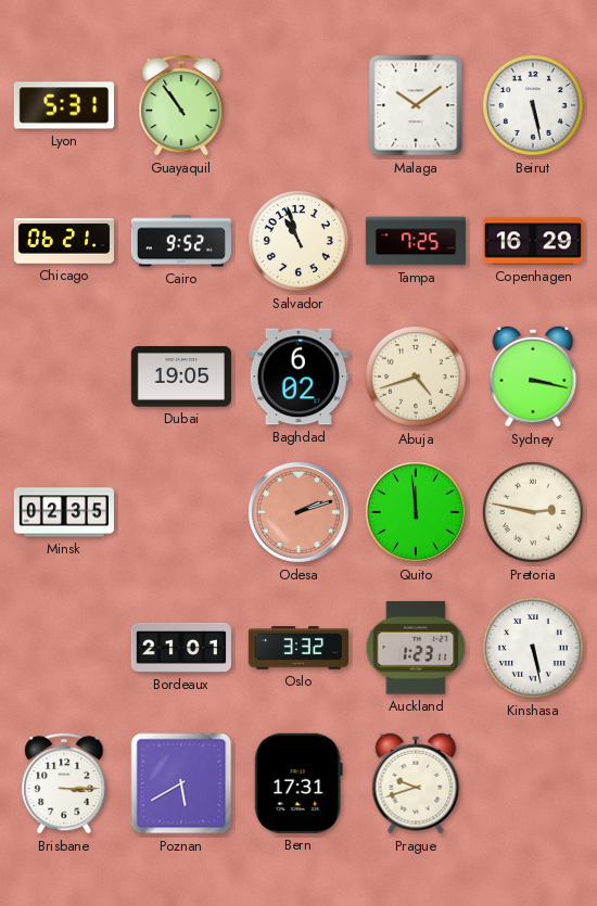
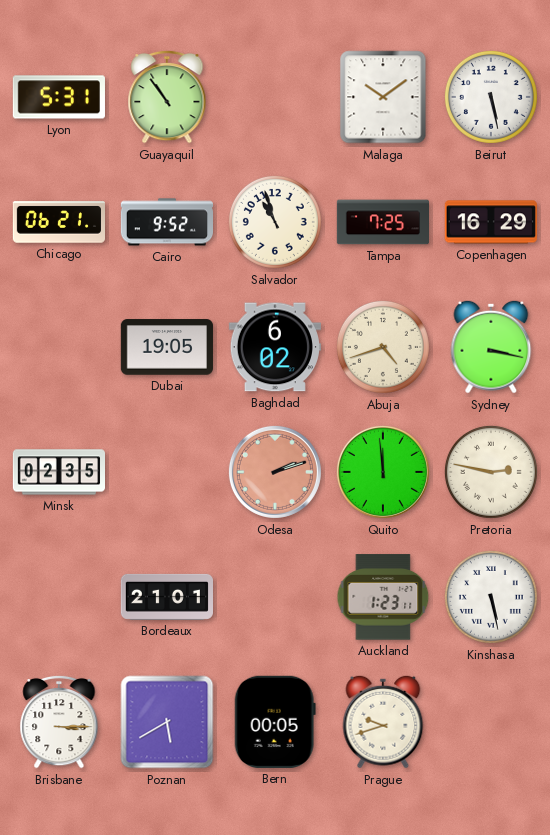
Oslo: 3:32 -> none (297, 648)
Bern: 17:31 -> 00:05 (275, 722)
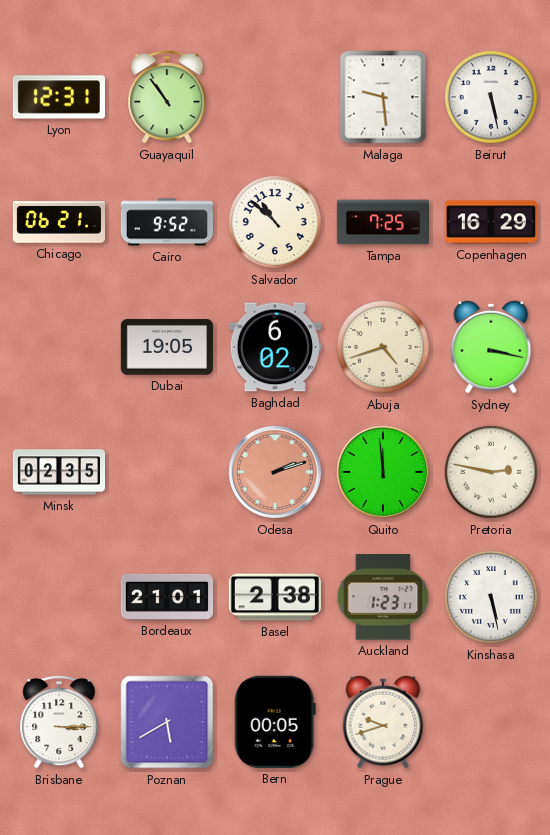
Lyon: 5:31 -> 12:31 (59, 97)
Malaga: 10:09 -> 9:29 (383, 97)
Salvador: 10:57 -> 10:52 (275, 222)
Basel: none -> 2:38 (275, 597)
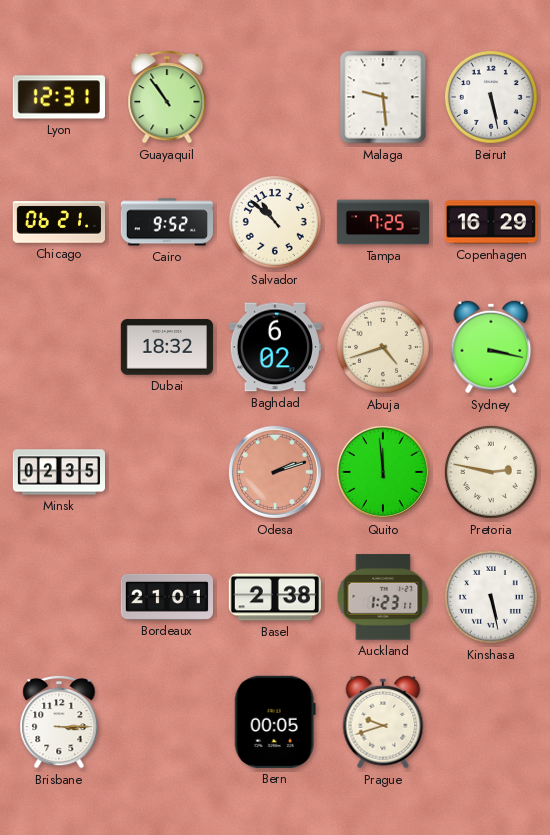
Dubai: 19:05 -> 18:32 (166, 347)
Poznan: 5:40 -> none (167, 722)
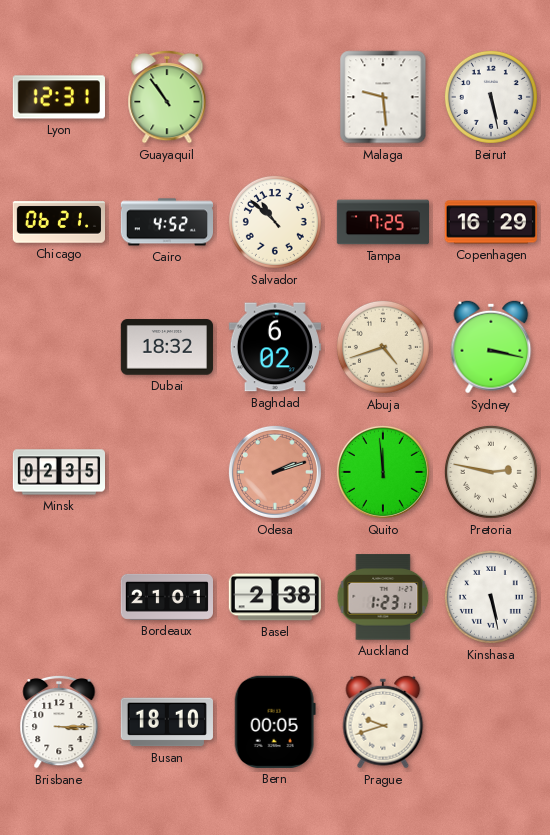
Cairo: 9:52 -> 4:52 (166, 222)
Busan: none -> 18:10 (167, 722)
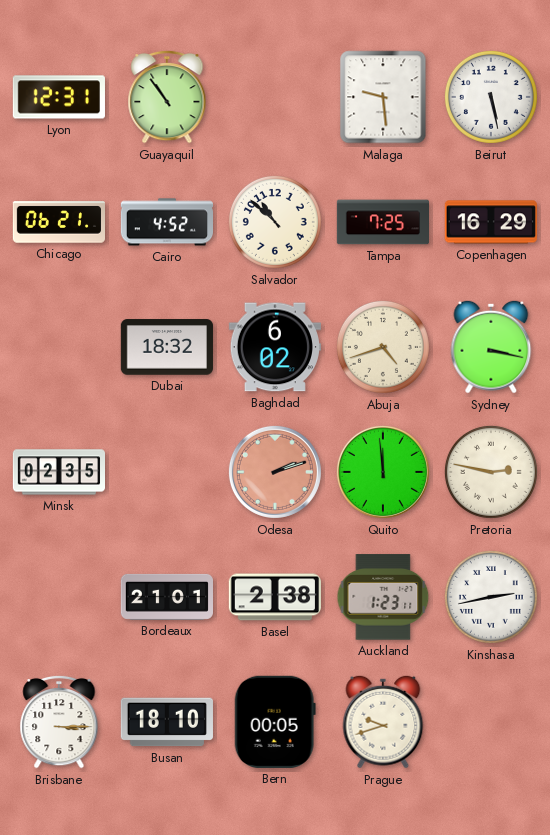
Kinshasa: 5:28 -> 2:43 (491, 597)
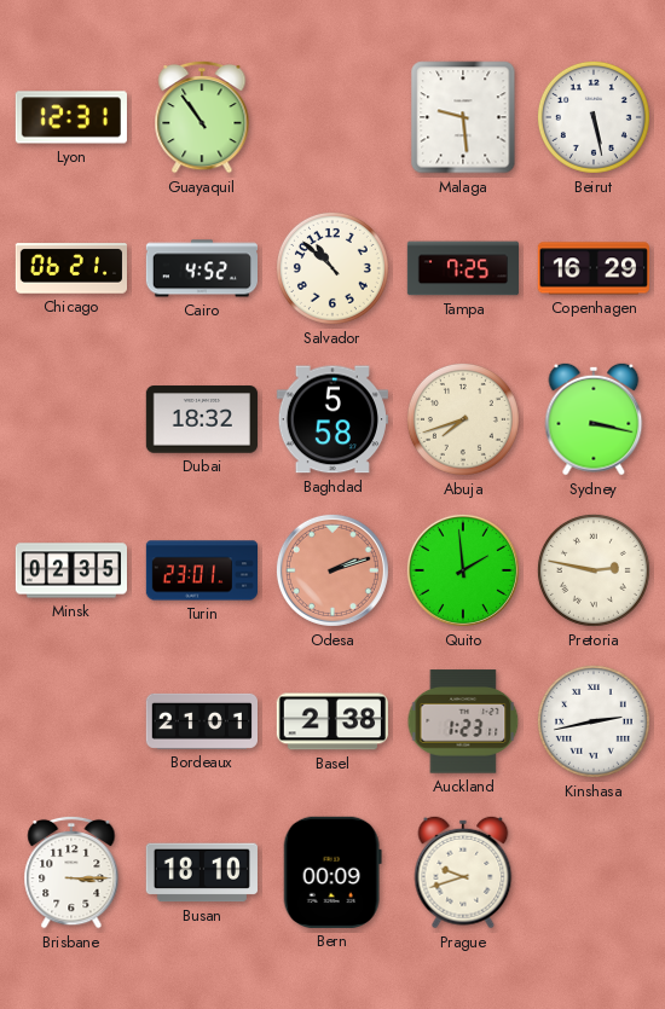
Baghdad: 6:02 -> 5:58 (332, 419)
Abuja: 4:42 -> 7:42 (463, 419)
Turin: none -> 23:01 (201, 570)
Quito: 11:59 -> 1:59 (463, 570)
Bern: 00:05 -> 00:09 (332, 872)
